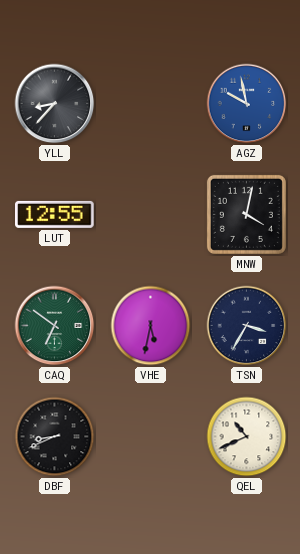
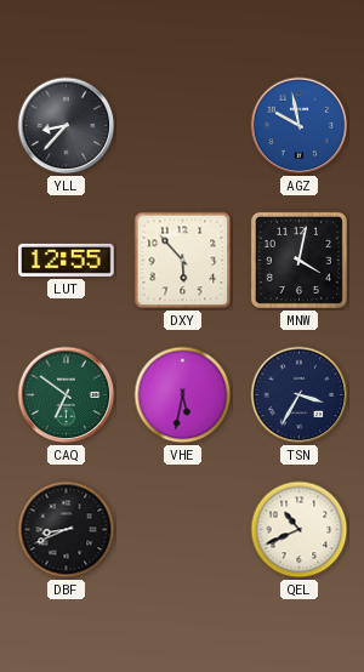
DXY: none -> 5:53 (183, 261)
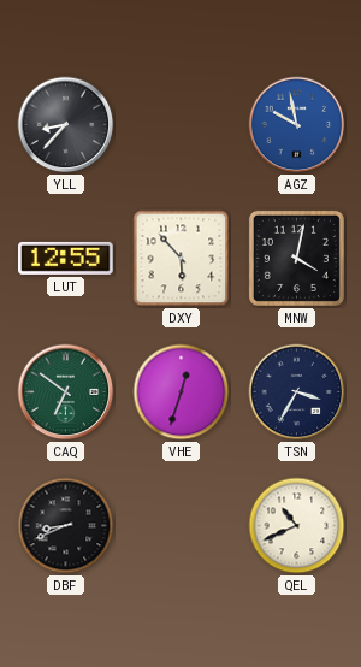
VHE: 5:32 -> 12:33 (182, 392)
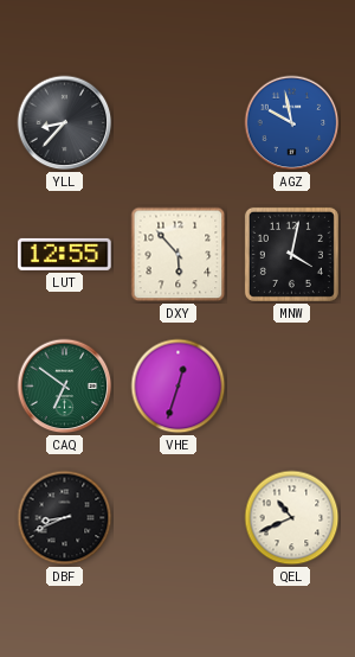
TSN: 3:35 -> none (297, 392)
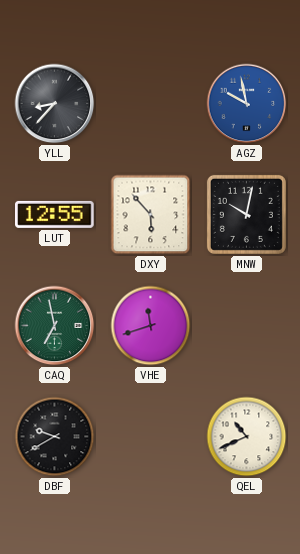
MNW: 4:02 -> 10:02 (246, 214)
CAQ: 6:51 -> 6:58 (55, 326)
VHE: 12:33 -> 11:42 (151, 326)
DBF: 8:41 -> 9:40 (55, 437)
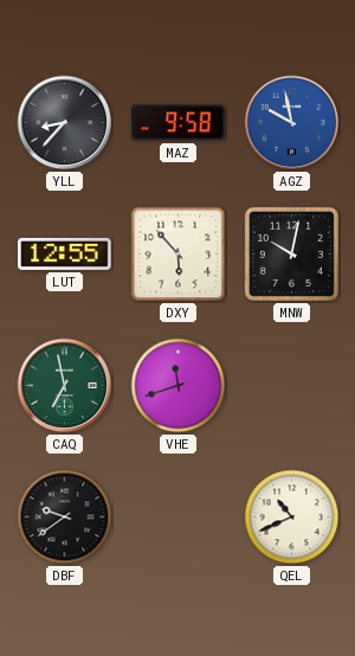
MAZ: none -> 9:58 (179, 123)
DBF: 9:40 -> 9:39 (65, 517)
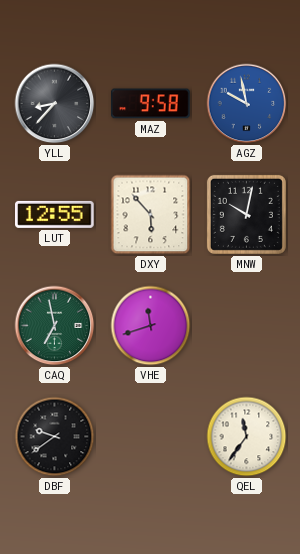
QEL: 10:41 -> 11:36 (247, 437)
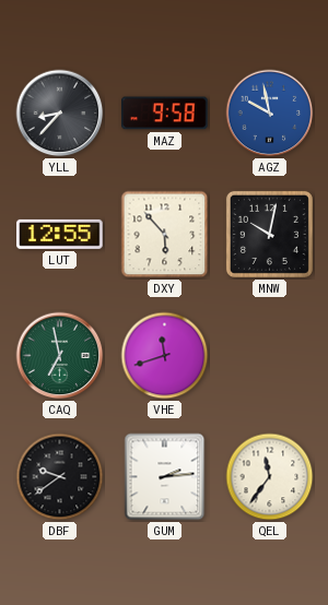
GUM: none -> 2:14 (165, 477)
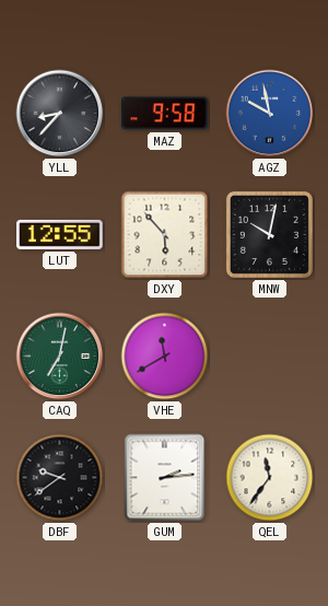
CAQ: 6:58 -> 7:02 (60, 357)
VHE: 11:42 -> 11:40 (165, 357)
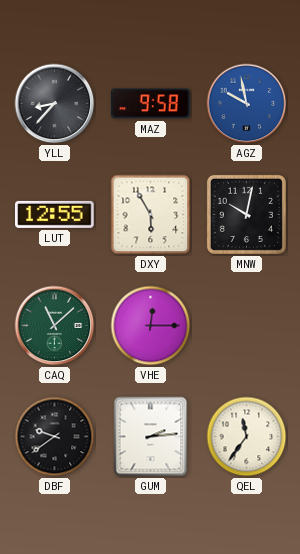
DXY: 5:53 -> 5:55 (151, 215)
CAQ: 7:02 -> 11:08 (55, 326)
VHE: 11:40 -> 12:15 (151, 326)
